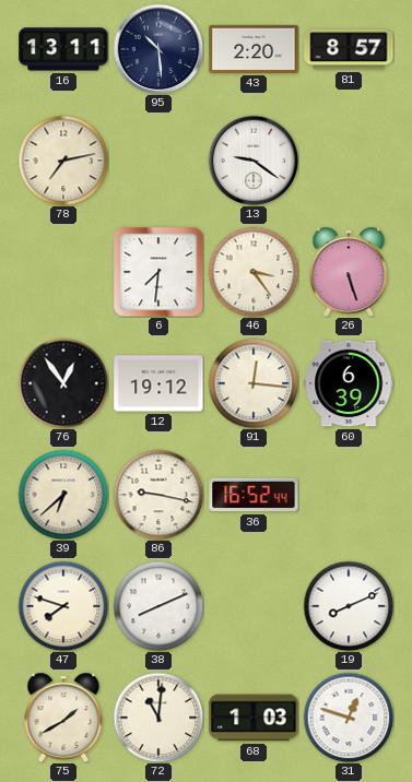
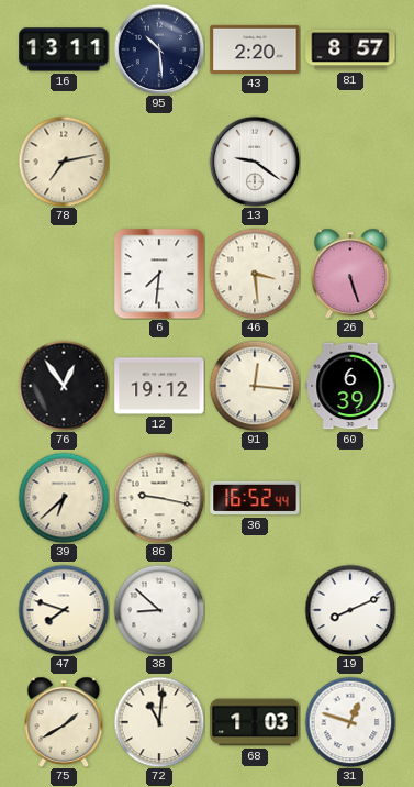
46: 3:24 -> 3:29 (255, 274)
38: 8:11 -> 8:52 (159, 610)
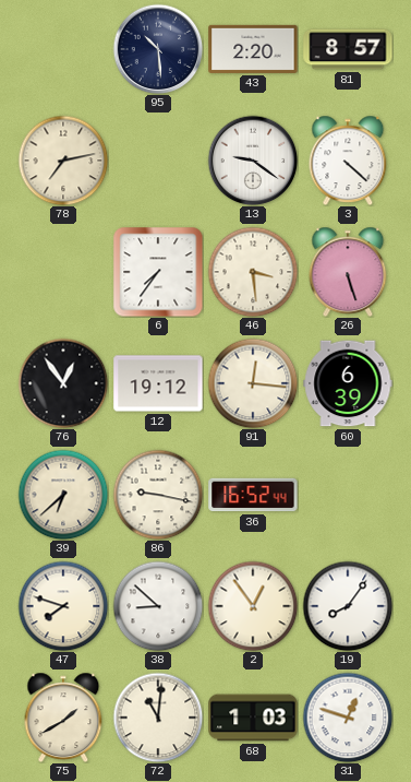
16: 13:11 -> none (64, 49)
3: none -> 4:22 (348, 161)
6: 7:31 -> 7:36 (158, 272)
2: none -> 12:54 (253, 606)
19: 8:11 -> 8:06 (348, 606)
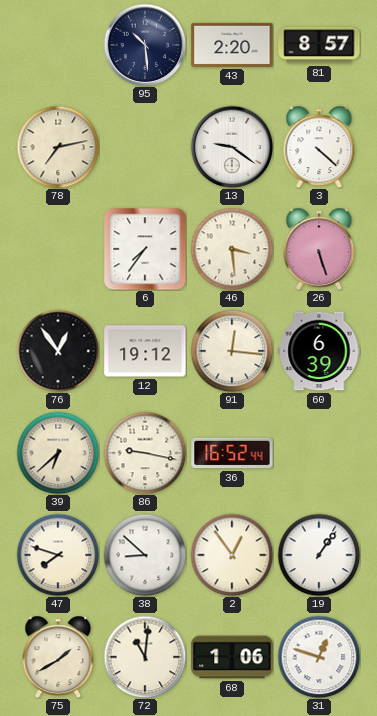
19: 8:06 -> 1:06 (319, 555)
68: 1:03 -> 1:06 (232, 657)
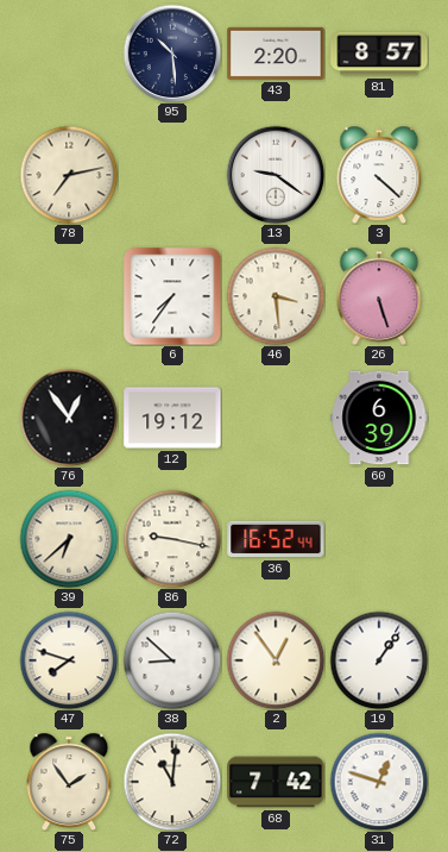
91: 12:16 -> none (232, 351)
75: 1:40 -> 1:54 (69, 782)
68: 1:06 -> 7:42 (276, 782)
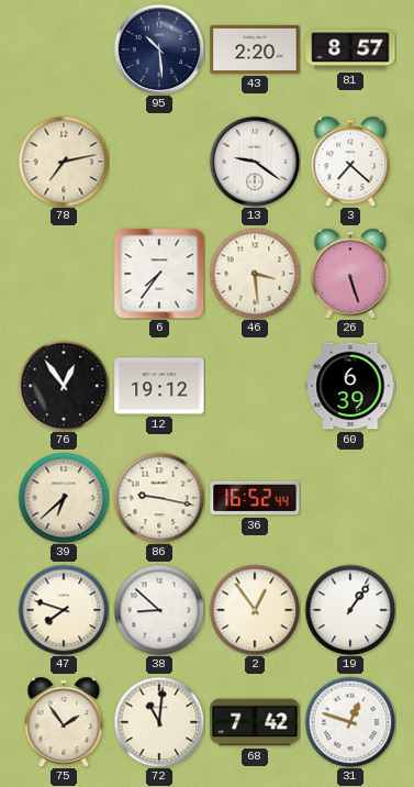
3: 4:22 -> 7:22 (350, 162)
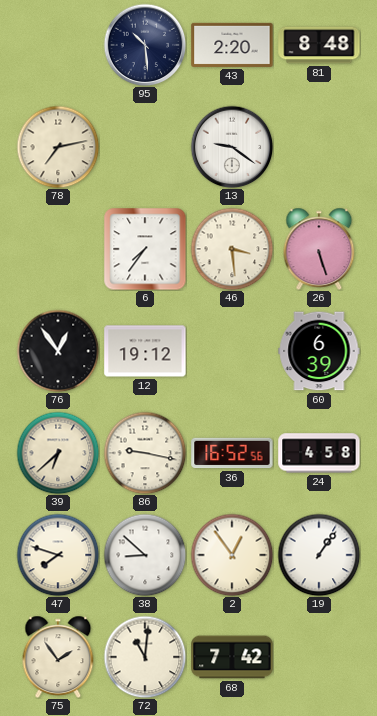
81: 8:57 -> 8:48 (319, 45)
3: 7:22 -> none (350, 162)
36: 16:52:44 -> 16:52:56 (232, 453)
24: none -> 4:58 (319, 453)
31: 12:48 -> none (350, 722)
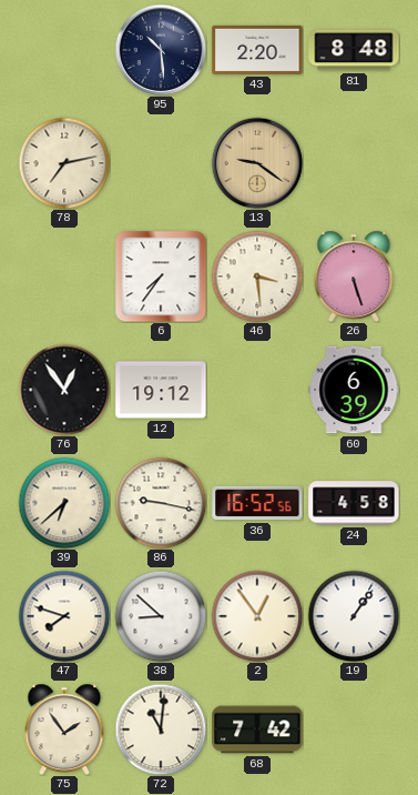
13 dial: white -> champagne (257, 163)
